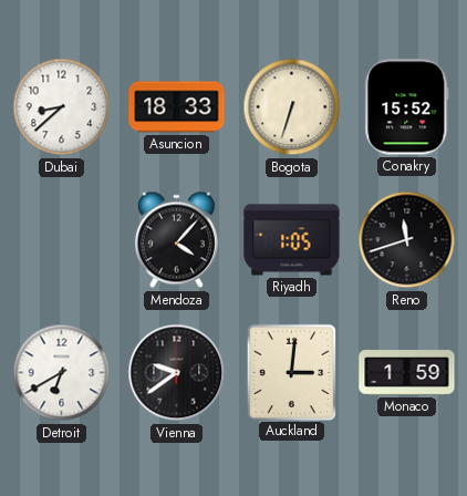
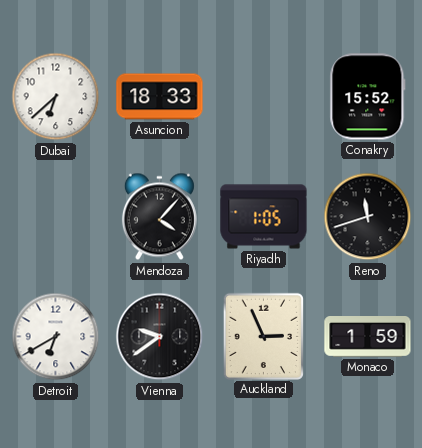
Dubai: 8:38 -> 6:38 (56, 97)
Bogota: 6:33 -> none (292, 107)
Auckland: 3:01 -> 2:56 (263, 336)
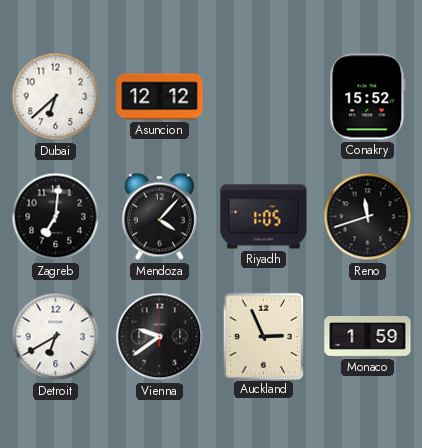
Asuncion: 18:33 -> 12:12 (160, 97)
Zagreb: none -> 7:01 (56, 217)
